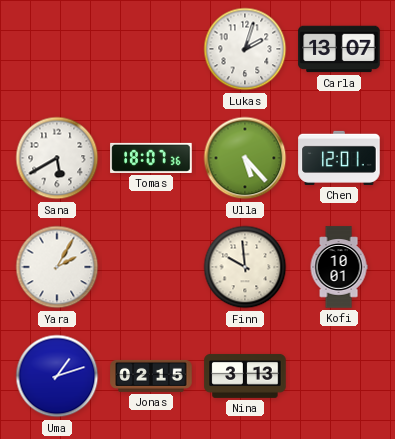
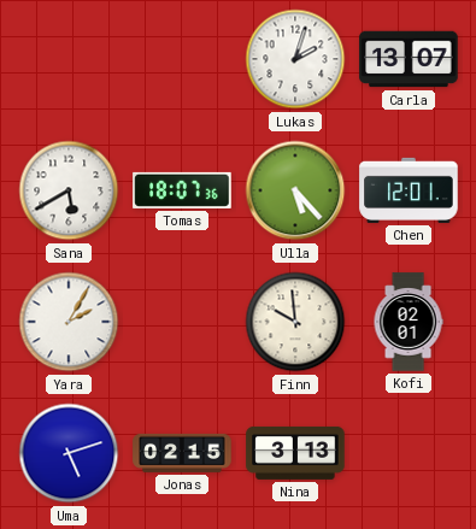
Kofi: 10:01 -> 02:01 (409, 322)
Uma: 1:12 -> 5:12 (69, 453)
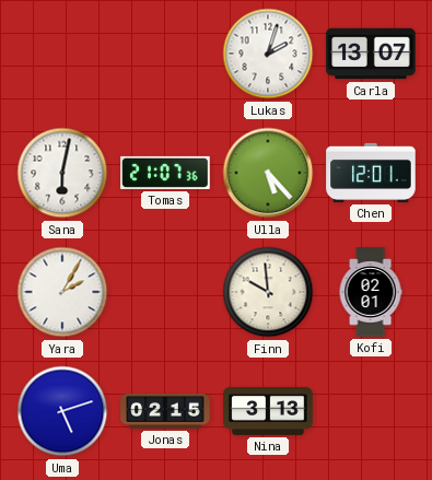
Sana: 5:40 -> 6:02 (62, 173)
Tomas: 18:07 -> 21:07 (165, 173)
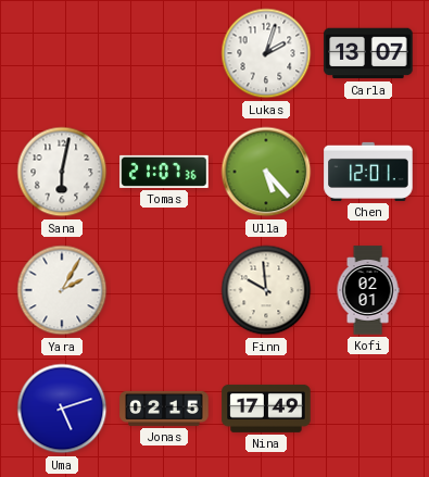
Nina: 3:13 -> 17:49 (266, 409)
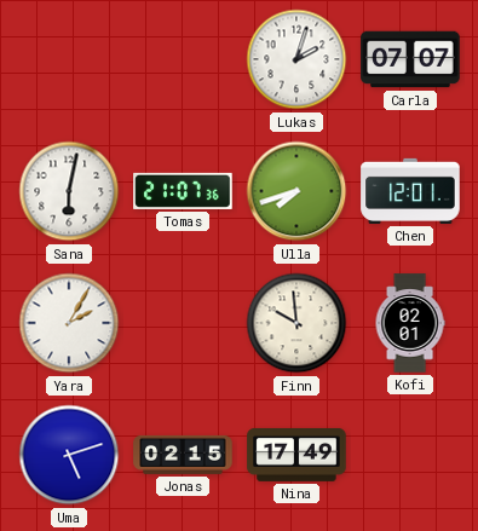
Carla: 13:07 -> 07:07 (410, 59)
Ulla: 5:23 -> 7:42 (296, 191)
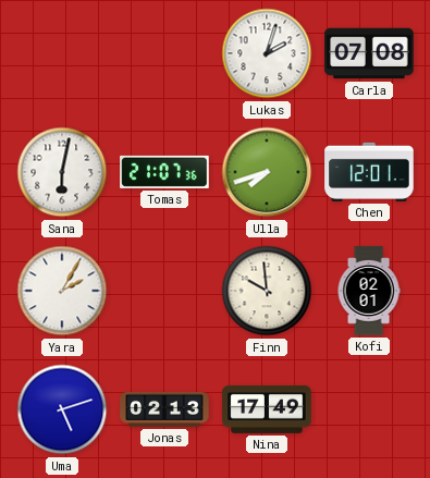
Carla: 07:07 -> 07:08 (369, 53)
Jonas: 02:15 -> 02:13 (164, 409)
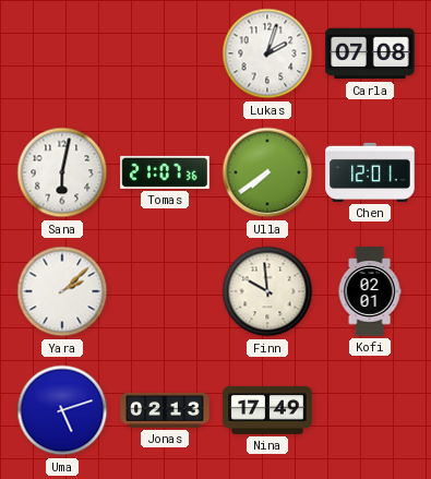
Ulla: 7:42 -> 7:39 (267, 172)
Yara: 2:05 -> 2:08 (62, 291)
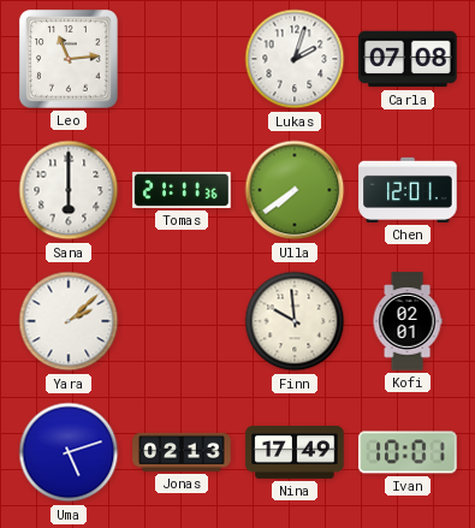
Leo: none -> 11:14 (69, 59)
Sana: 6:02 -> 6:00 (69, 190)
Tomas: 21:07 -> 21:11 (182, 190)
Ivan: none -> 10:01 (408, 452)
